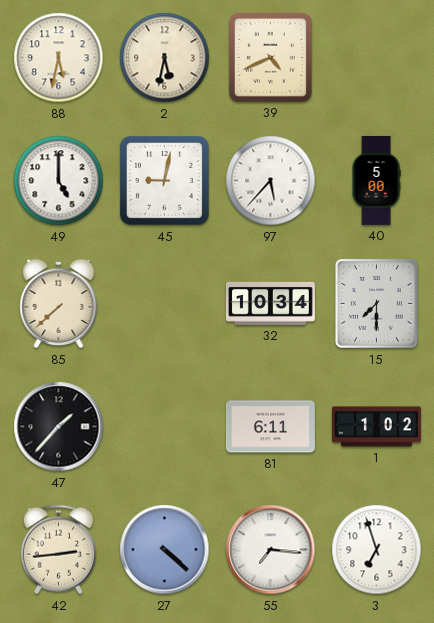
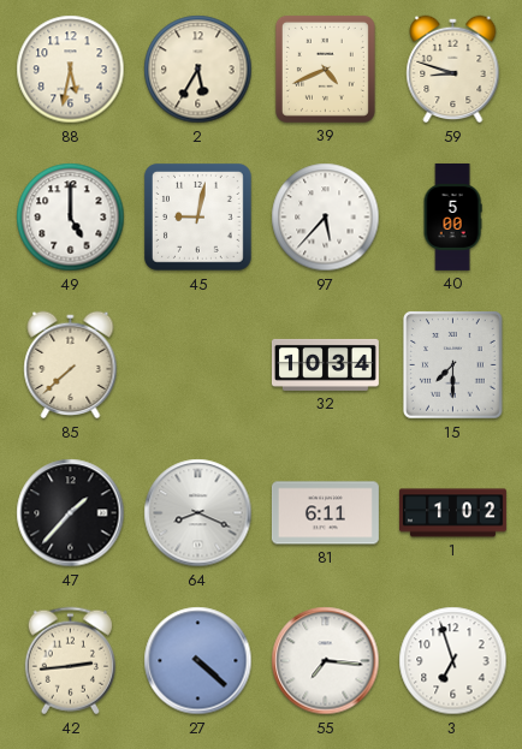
2: 5:32 -> 5:35 (198, 70)
59: none -> 8:48 (453, 70)
64: none -> 8:19 (198, 513)
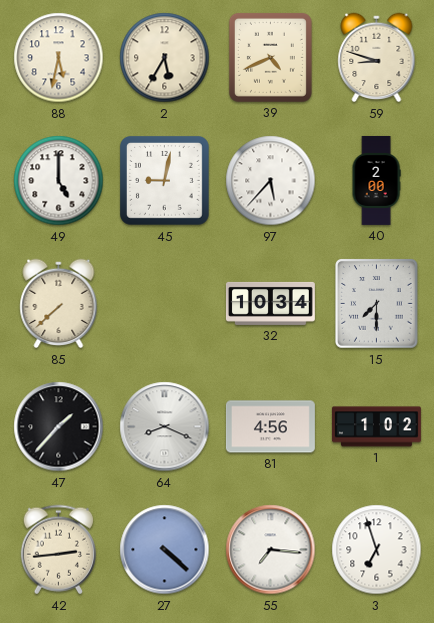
40: 5:00 -> 2:00 (376, 180)
81: 6:11 -> 4:56 (270, 427)
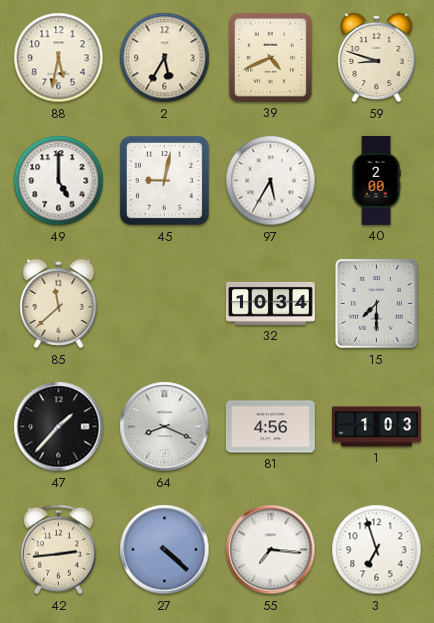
97: 5:37 -> 5:35 (271, 181)
85: 7:38 -> 11:38 (59, 304)
1: 1:02 -> 1:03 (376, 427)
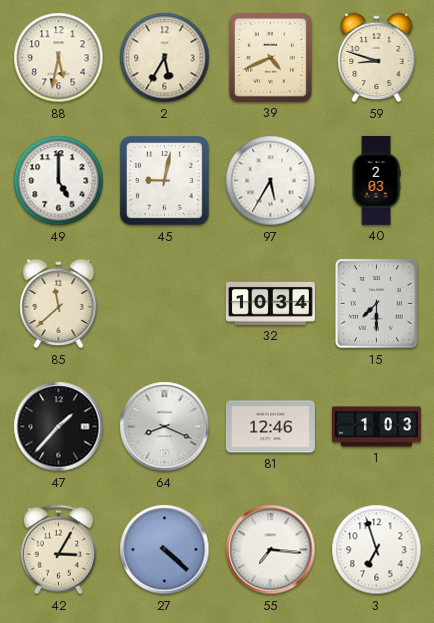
40: 2:00 -> 2:03 (376, 180)
81: 4:56 -> 12:46 (270, 427)
42: 2:44 -> 3:05 (58, 550)
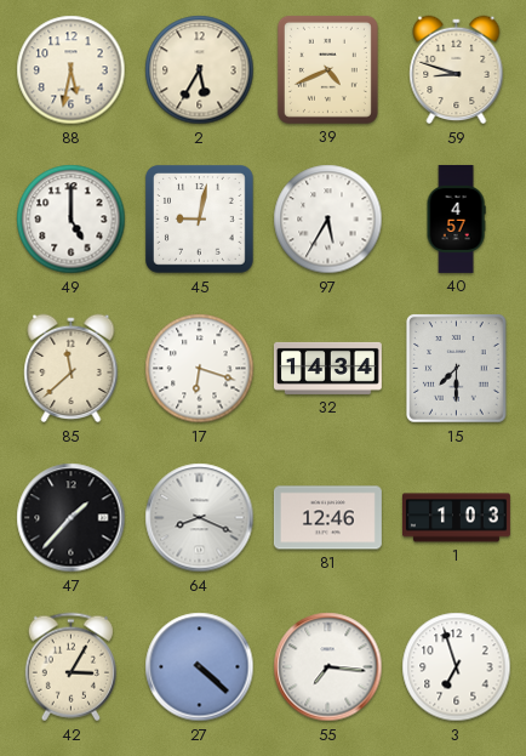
40: 2:03 -> 4:57 (456, 218)
17: none -> 6:18 (200, 369)
32: 10:34 -> 14:34 (327, 368)
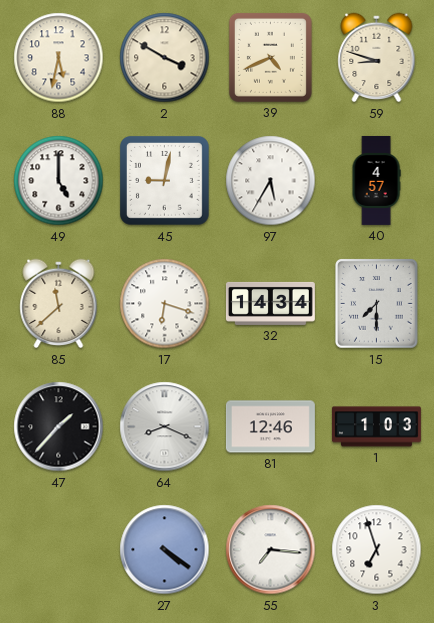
2: 5:35 -> 3:50 (165, 58)
42: 3:05 -> none (70, 667)
27: 4:22 -> 4:21 (165, 550)
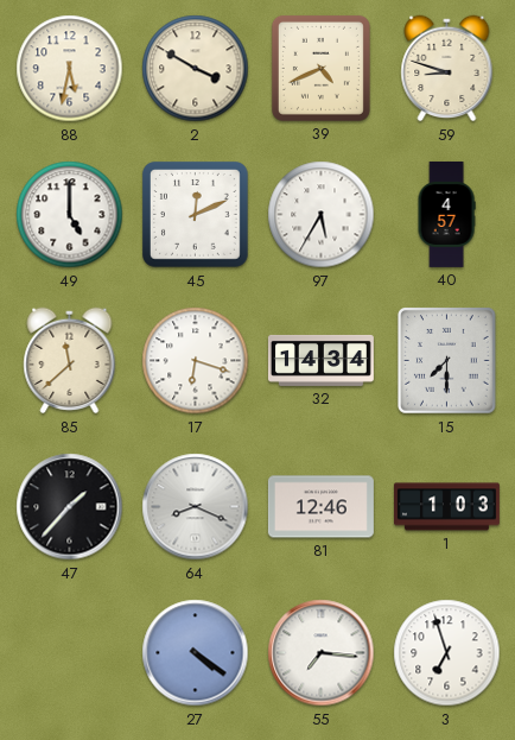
45: 9:02 -> 12:11 (196, 215)
